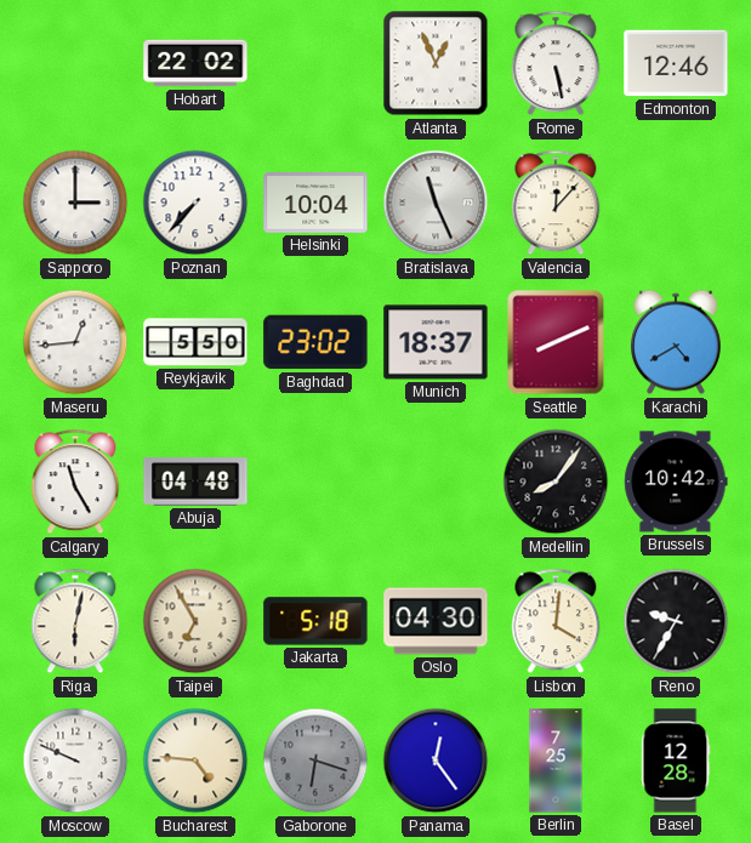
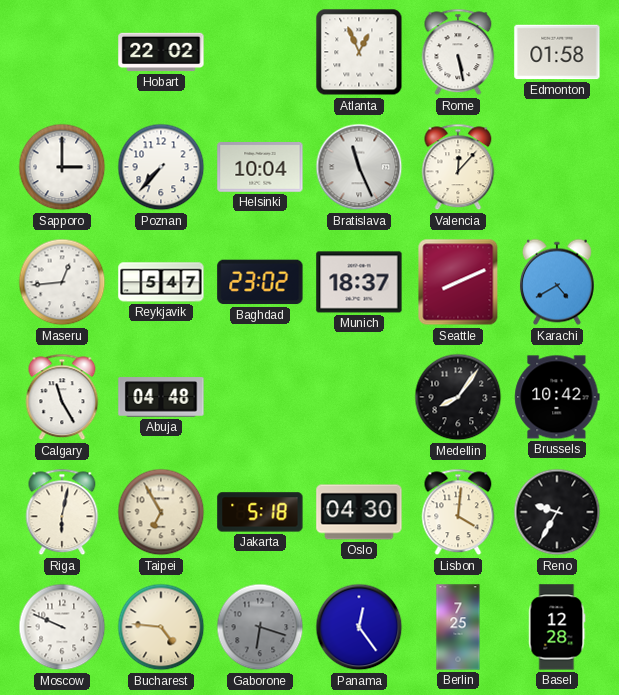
Edmonton: 12:46 -> 01:58 (557, 52)
Reykjavik: 5:50 -> 5:47 (161, 282)
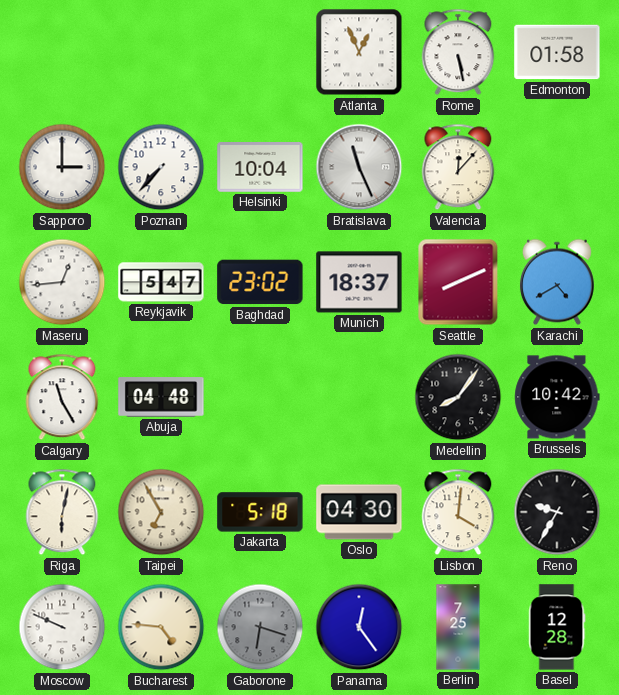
Hobart: 22:02 -> none (161, 52)
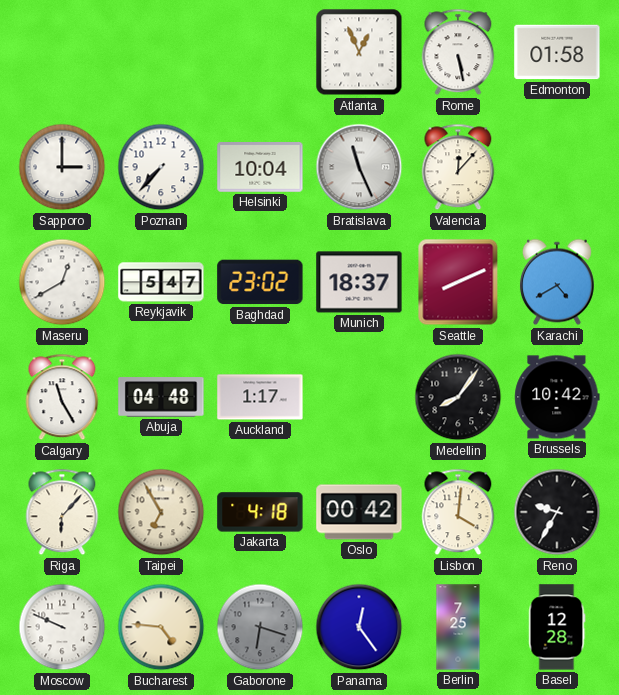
Maseru: 12:44 -> 12:40 (62, 282)
Auckland: none -> 1:17 (260, 397)
Riga: 6:02 -> 6:07 (62, 512)
Jakarta: 5:18 -> 4:18 (260, 512)
Oslo: 04:30 -> 00:42 (359, 512)
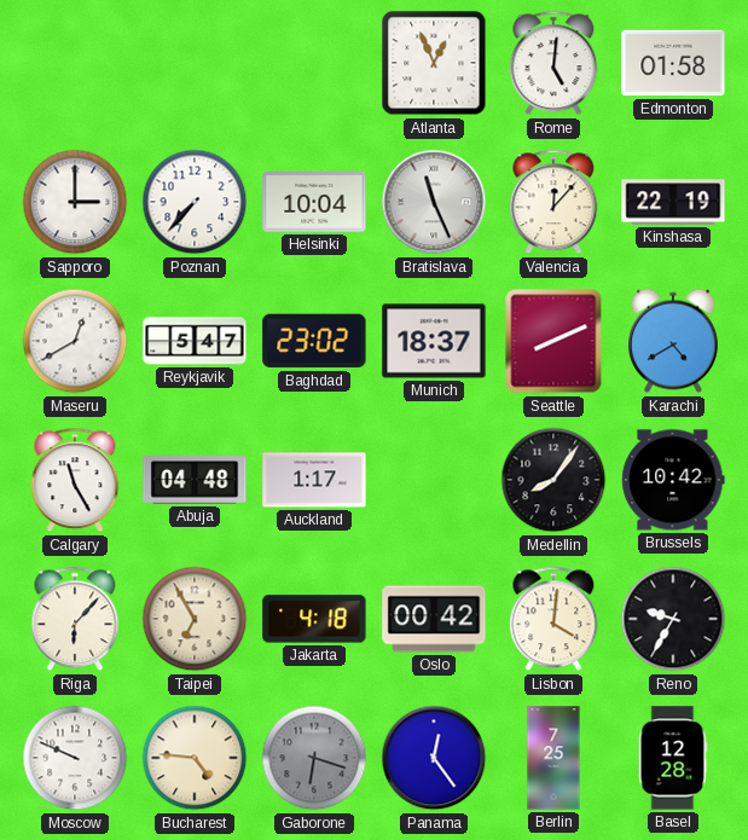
Rome: 5:28 -> 5:01 (553, 63)
Kinshasa: none -> 22:19 (673, 202)
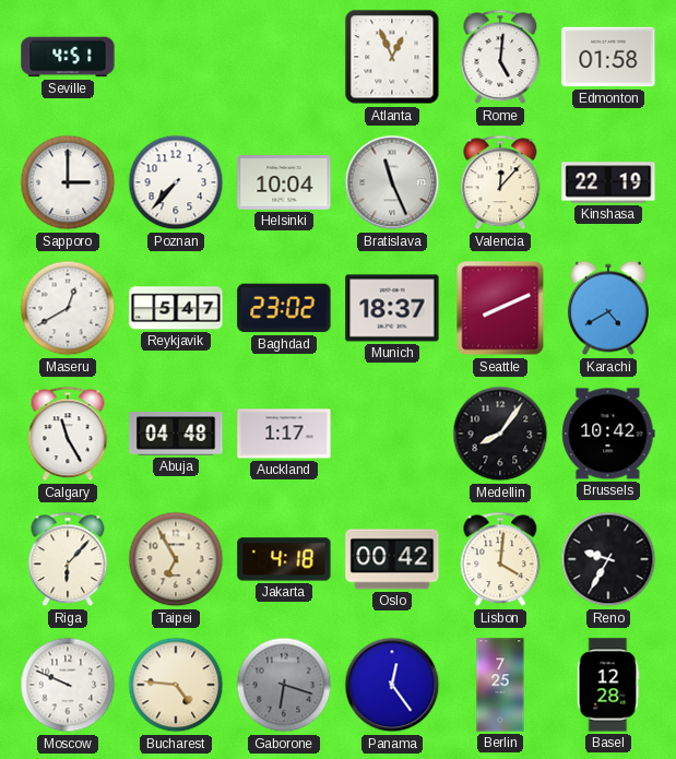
Seville: none -> 4:51 (68, 57)
